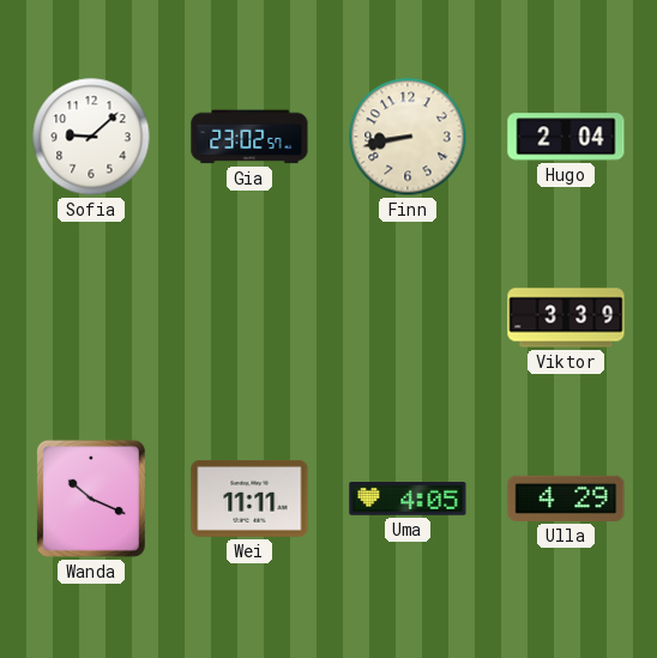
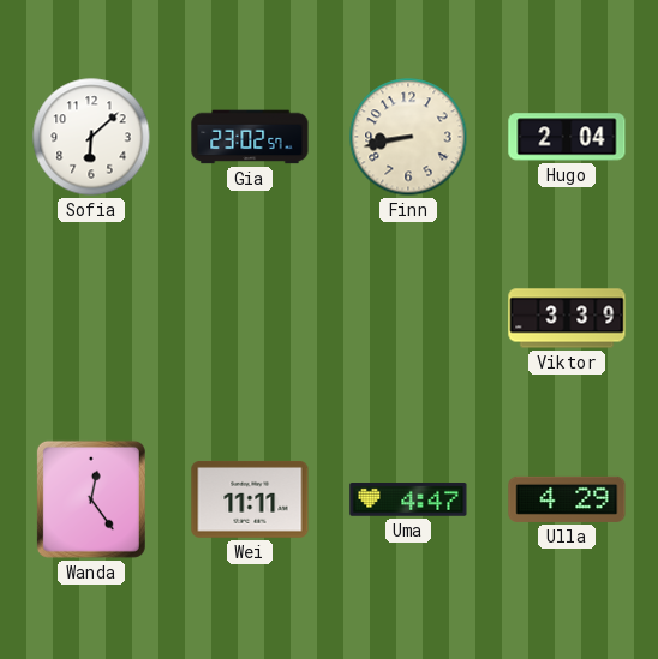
Sofia: 9:08 -> 6:08 (91, 137)
Wanda: 10:19 -> 12:24 (91, 499)
Uma: 4:05 -> 4:47 (408, 501)
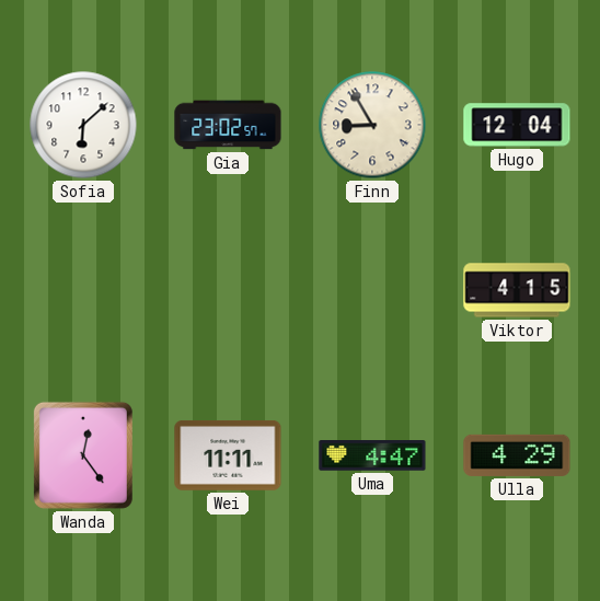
Finn: 8:43 -> 8:55 (372, 125)
Hugo: 2:04 -> 12:04 (517, 125)
Viktor: 3:39 -> 4:15 (517, 290)
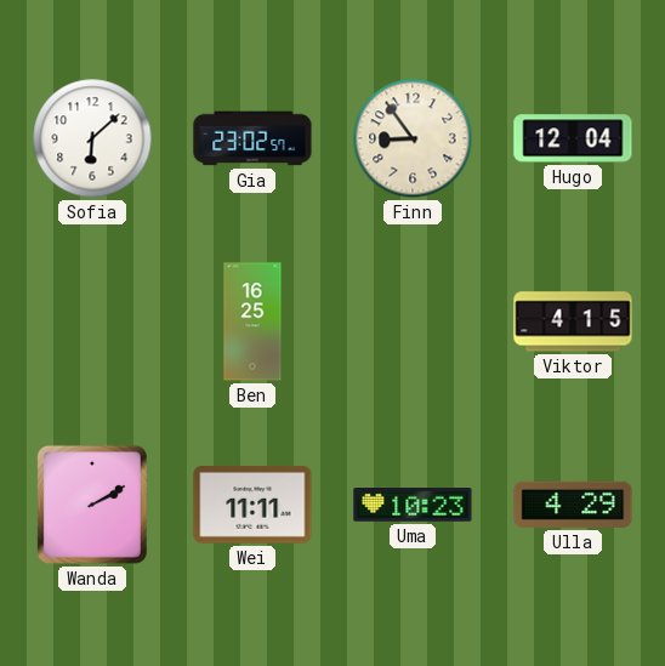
Finn: 8:55 -> 8:54 (413, 138)
Ben: none -> 16:25 (252, 321)
Wanda: 12:24 -> 2:10 (92, 505)
Uma: 4:47 -> 10:23 (413, 506)
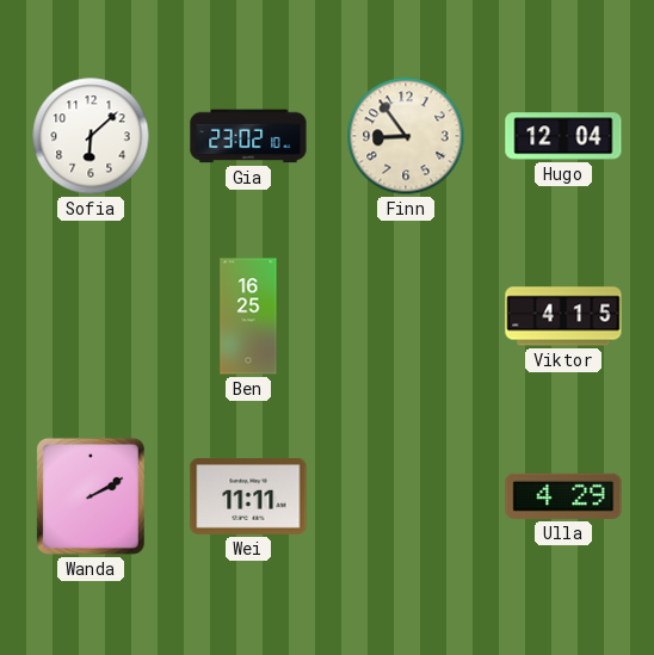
Gia: 23:02:57 -> 23:02:10 (248, 136)
Uma: 10:23 -> none (413, 506)
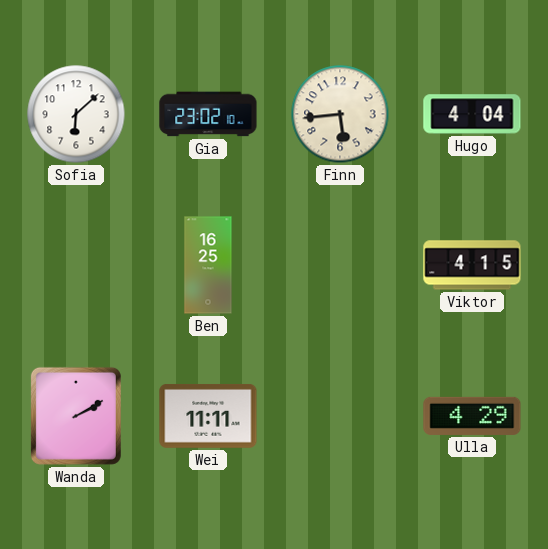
Finn: 8:54 -> 5:44 (340, 114)
Hugo: 12:04 -> 4:04 (472, 114)
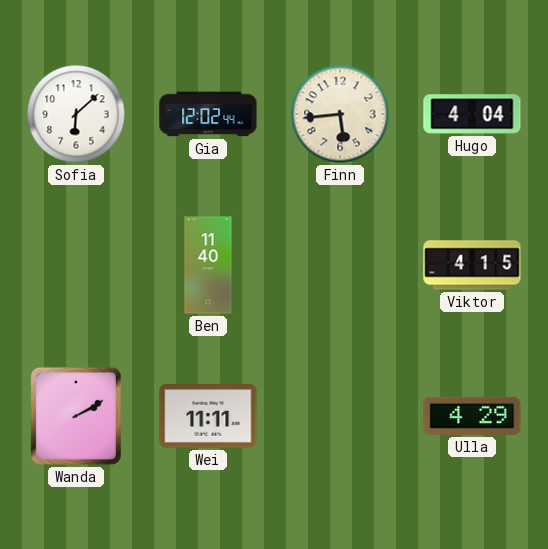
Gia: 23:02 -> 12:02 (208, 114)
Ben: 16:25 -> 11:40 (208, 265)
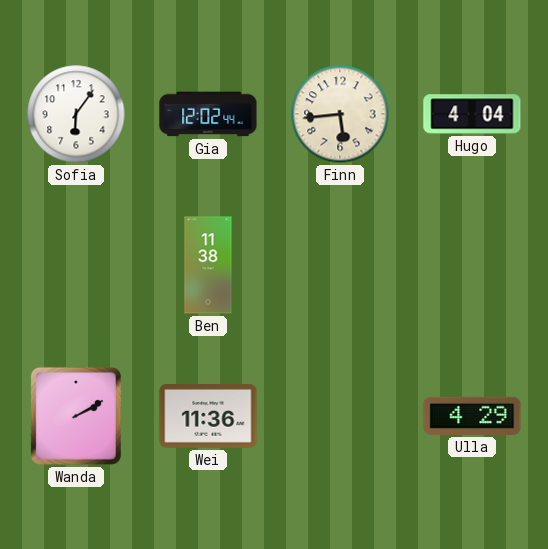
Sofia: 6:08 -> 6:06 (76, 114)
Ben: 11:40 -> 11:38 (208, 265)
Viktor: 4:15 -> none (472, 265)
Wei: 11:11 -> 11:36 (208, 416)
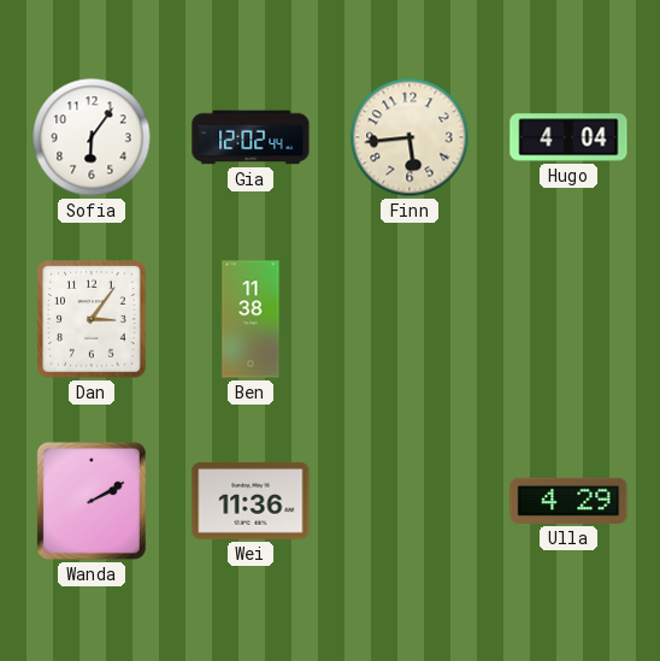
Dan: none -> 3:06 (93, 319)
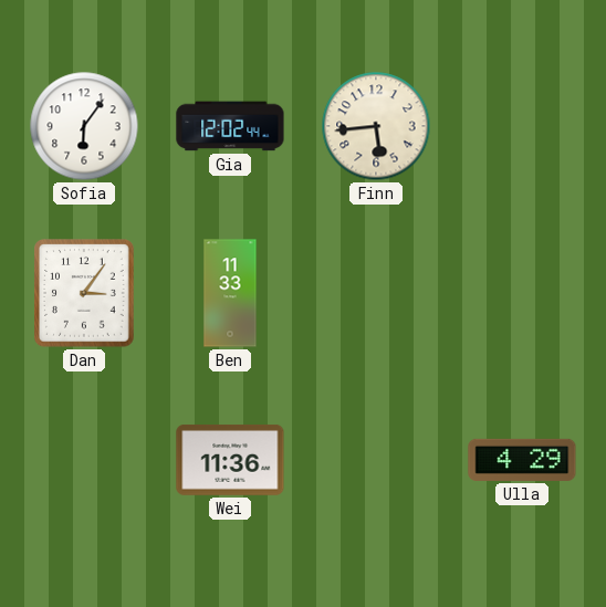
Hugo: 4:04 -> none (568, 137)
Ben: 11:38 -> 11:33 (230, 293)
Wanda: 2:10 -> none (92, 501)
